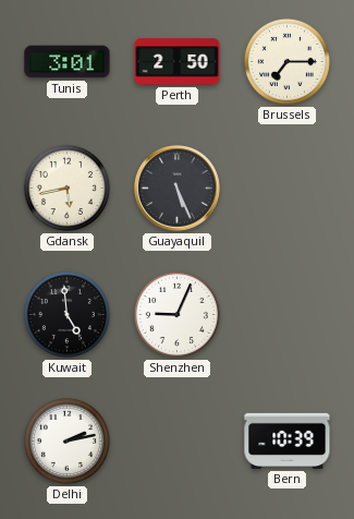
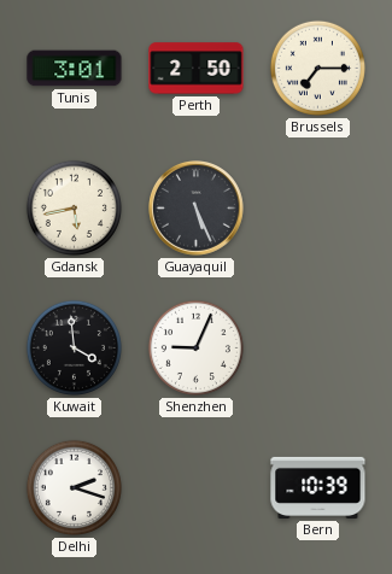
Kuwait: 4:59 -> 3:59 (74, 347)
Delhi: 2:13 -> 2:18 (74, 487)
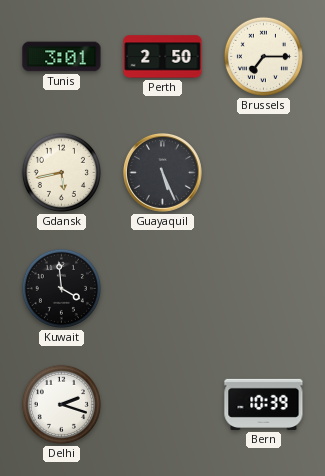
Shenzhen: 9:04 -> none (195, 347)
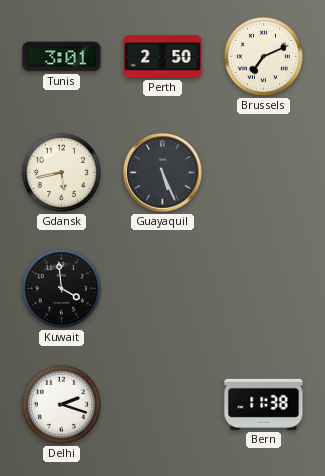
Brussels: 7:15 -> 7:11 (263, 56)
Bern: 10:39 -> 11:38 (264, 404)
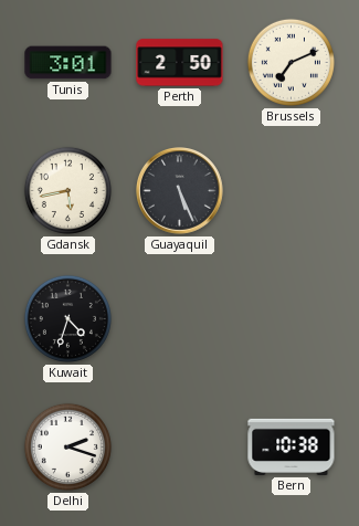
Kuwait: 3:59 -> 4:33 (67, 318)
Bern: 11:38 -> 10:38 (292, 446)
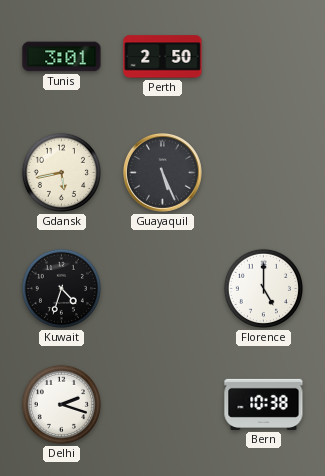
Brussels: 7:11 -> none (291, 62)
Florence: none -> 5:00 (263, 288)
